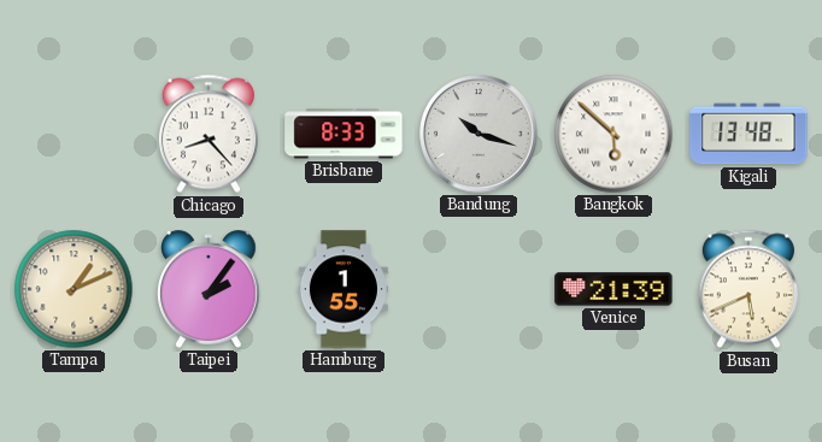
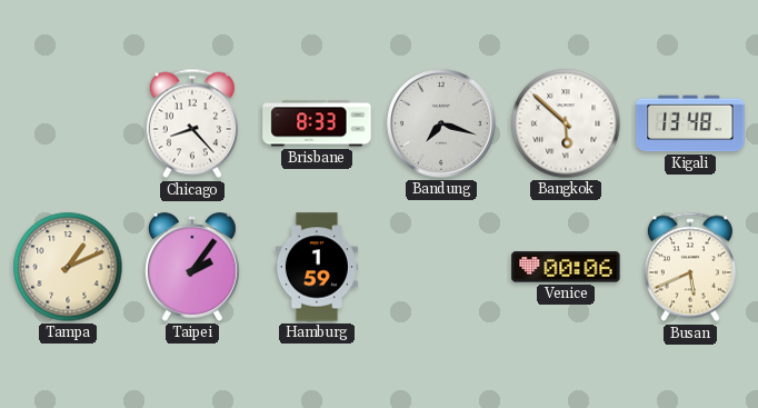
Bandung: 10:18 -> 7:18 (441, 123)
Hamburg: 1:55 -> 1:59 (317, 267)
Venice: 21:39 -> 00:06 (566, 267)
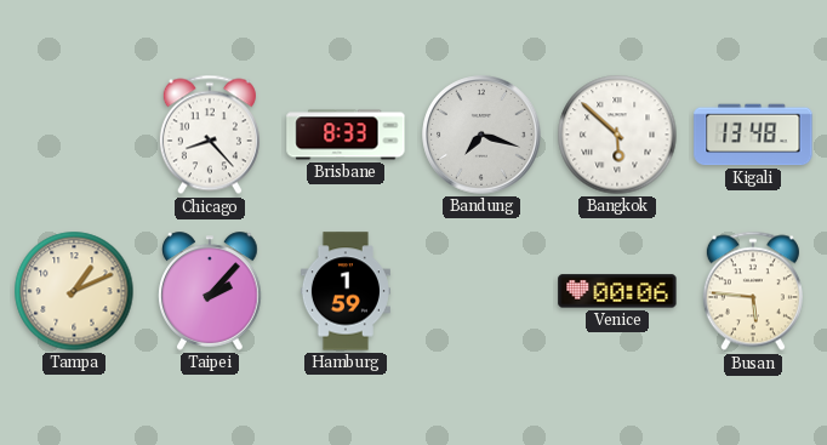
Taipei: 2:06 -> 2:07 (210, 291)
Busan: 5:41 -> 5:46 (753, 291)
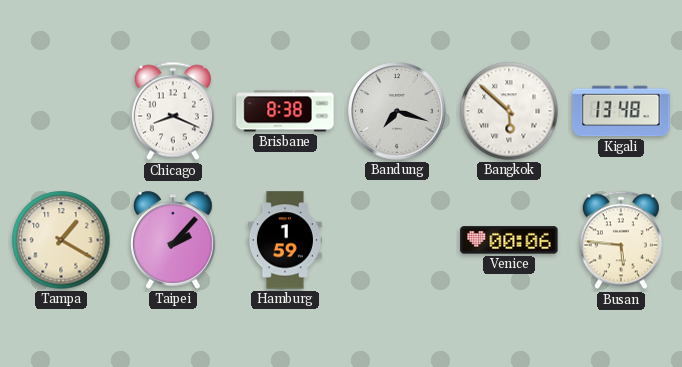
Chicago: 8:23 -> 8:19 (173, 111)
Brisbane: 8:33 -> 8:38 (285, 111)
Tampa: 1:11 -> 1:20 (61, 240)
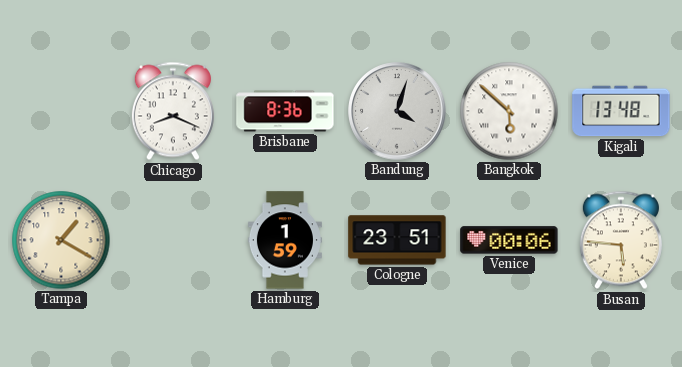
Brisbane: 8:38 -> 8:36 (285, 111)
Bandung: 7:18 -> 4:03 (397, 111)
Taipei: 2:07 -> none (173, 240)
Cologne: none -> 23:51 (397, 240)
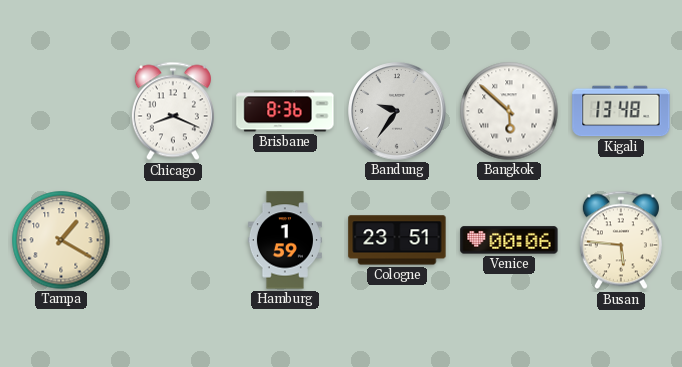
Bandung: 4:03 -> 9:36 (397, 111)
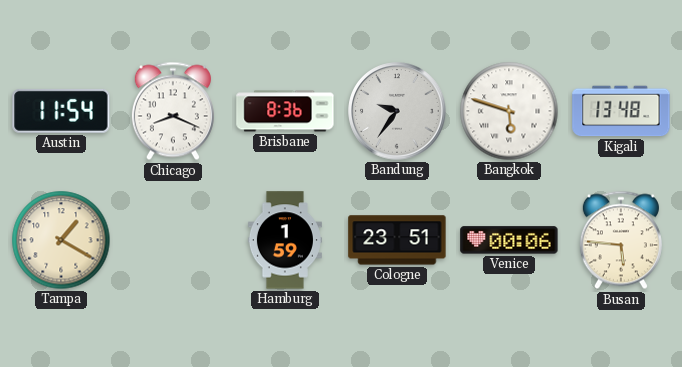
Austin: none -> 11:54 (61, 111)
Bangkok: 5:52 -> 5:48 (509, 111)
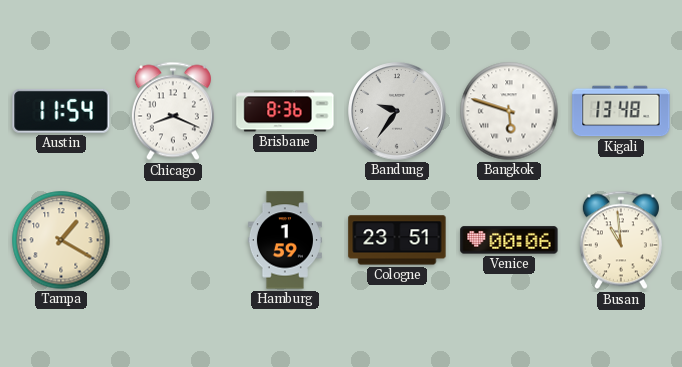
Busan: 5:46 -> 10:59 (621, 240)
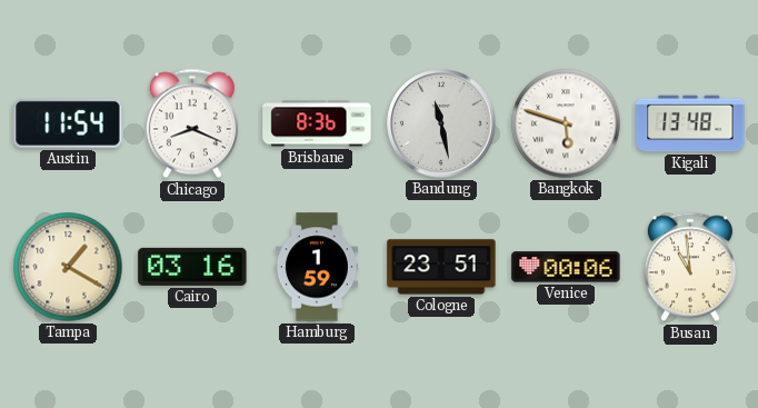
Bandung: 9:36 -> 11:28 (441, 123)
Cairo: none -> 03:16 (192, 267)
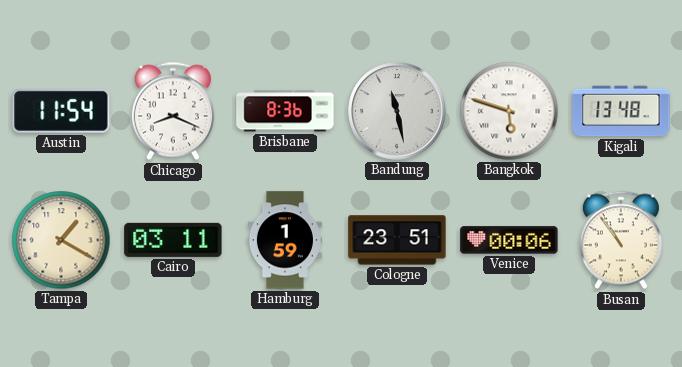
Cairo: 03:16 -> 03:11 (173, 240)
Busan: 10:59 -> 10:54 (621, 240)
